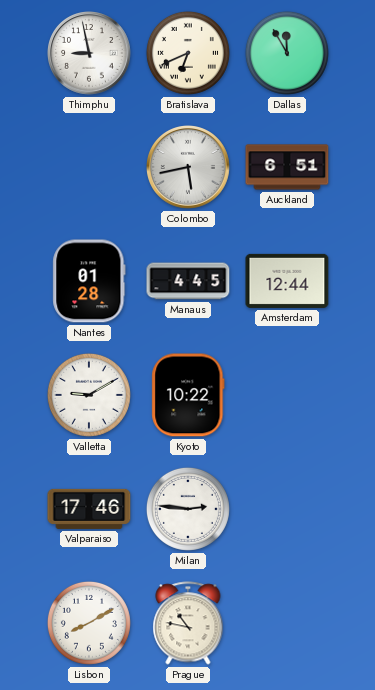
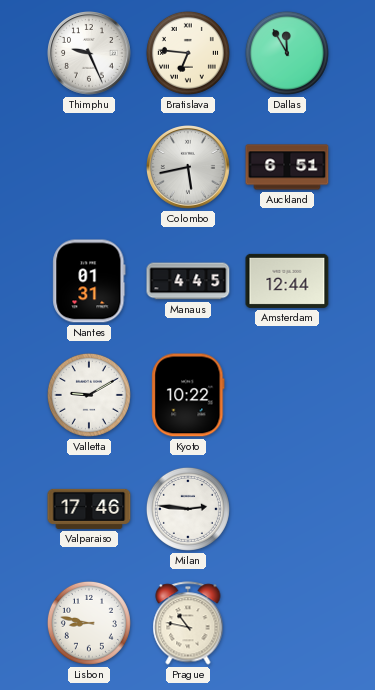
Thimphu: 8:58 -> 9:26 (90, 54)
Bratislava: 6:41 -> 6:46 (188, 53)
Nantes: 01:28 -> 01:31 (89, 281)
Lisbon: 8:10 -> 8:47 (89, 623)
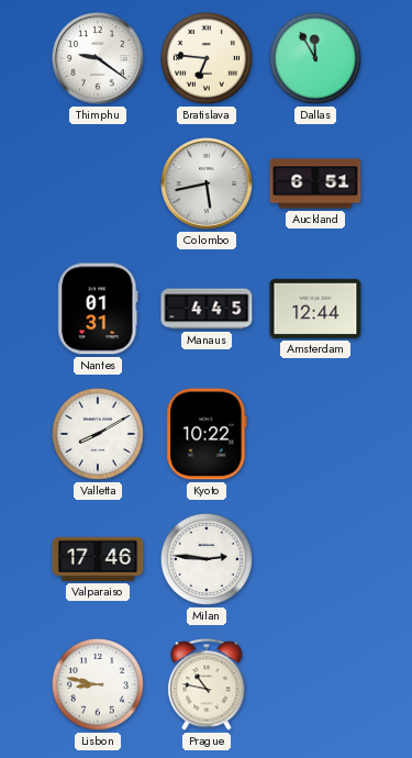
Thimphu: 9:26 -> 9:21 (99, 59)
Valletta: 9:10 -> 8:10 (98, 434)
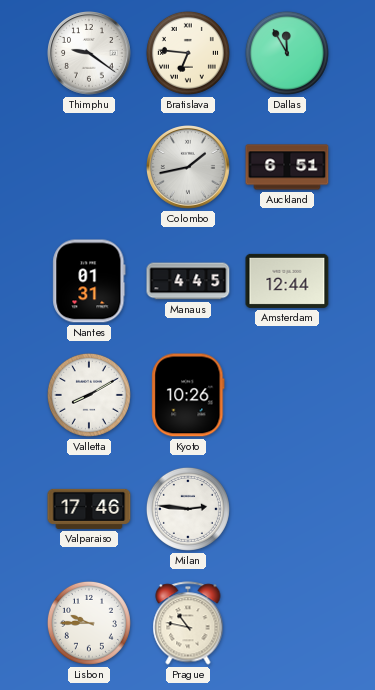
Colombo: 5:43 -> 1:43 (189, 168)
Kyoto: 10:22 -> 10:26 (188, 395)
Lisbon: 8:47 -> 9:45 (89, 623)
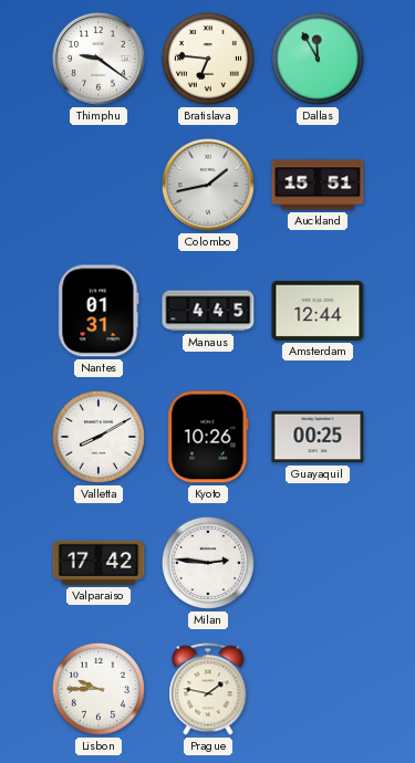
Auckland: 6:51 -> 15:51 (318, 185)
Guayaquil: none -> 00:25 (318, 437)
Valparaiso: 17:46 -> 17:42 (98, 563)
Prague: 10:47 -> 1:47 (208, 689)
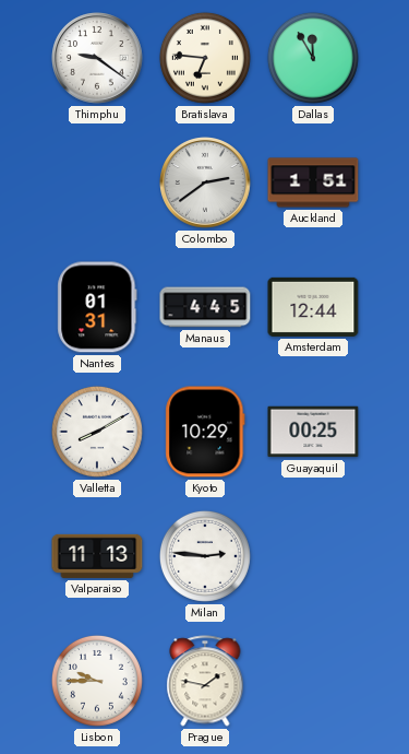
Colombo: 1:43 -> 2:39 (206, 184)
Auckland: 15:51 -> 1:51 (313, 182)
Kyoto: 10:26 -> 10:29 (205, 432)
Valparaiso: 17:42 -> 11:13 (97, 556)
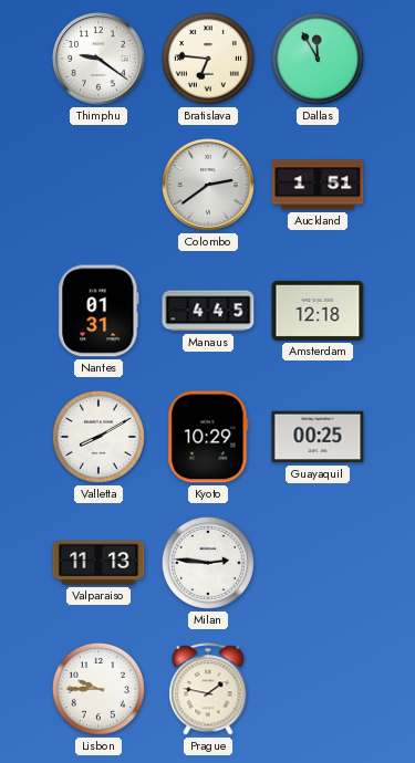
Amsterdam: 12:44 -> 12:18 (318, 311)
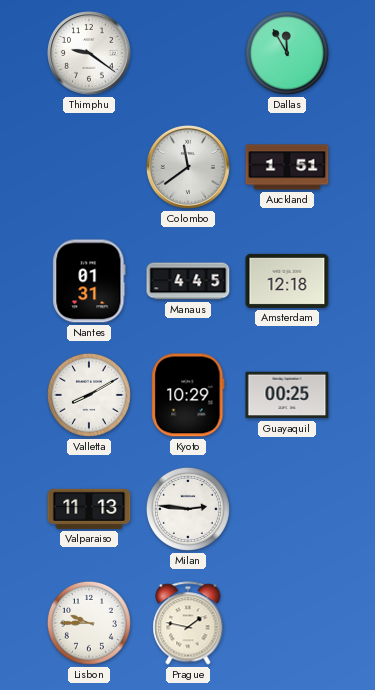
Bratislava: 6:46 -> none (208, 59)
Colombo: 2:39 -> 11:39 (189, 168)
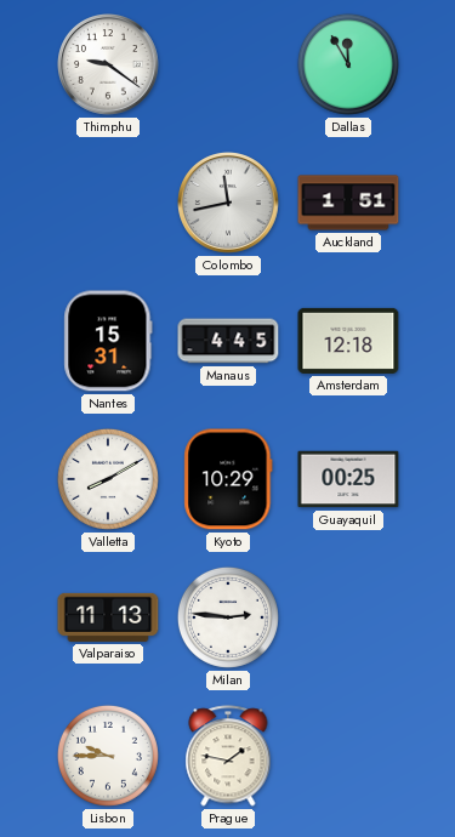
Colombo: 11:39 -> 11:43 (229, 204)
Nantes: 01:31 -> 15:31 (108, 341)
